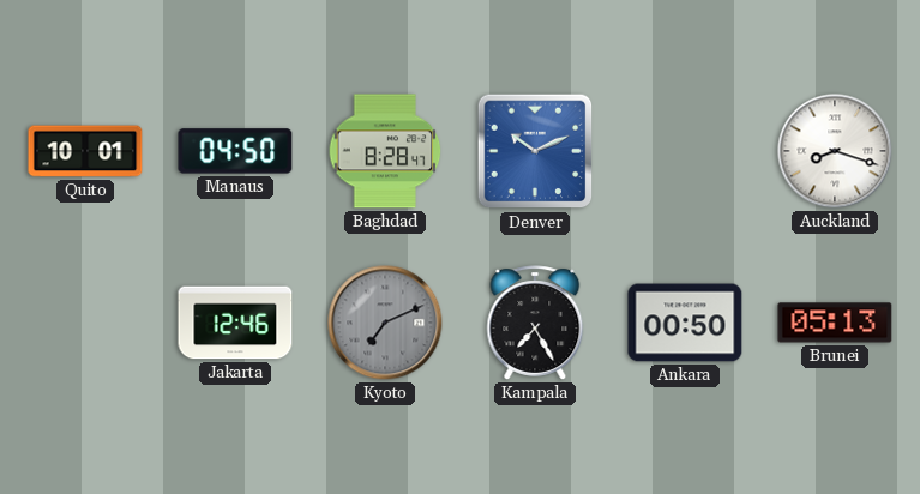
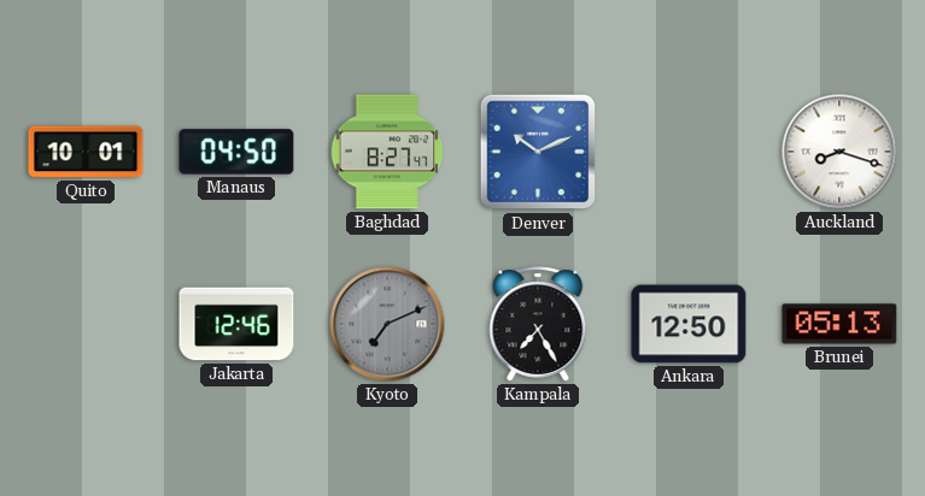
Baghdad: 8:28 -> 8:27 (387, 152)
Ankara: 00:50 -> 12:50 (689, 324)
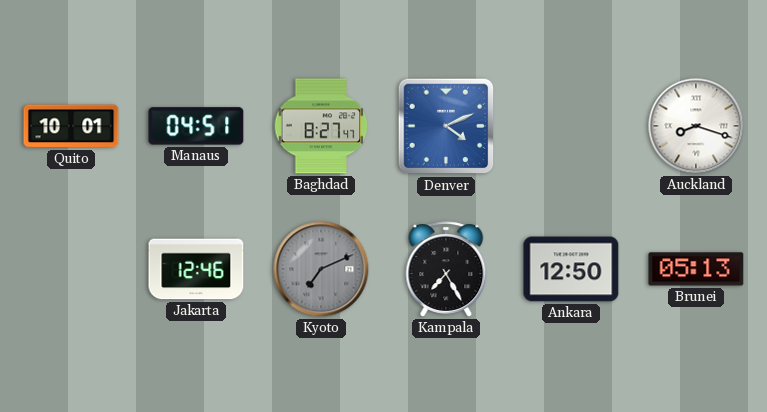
Manaus: 04:50 -> 04:51 (196, 126)
Denver: 10:11 -> 4:11 (446, 126)
